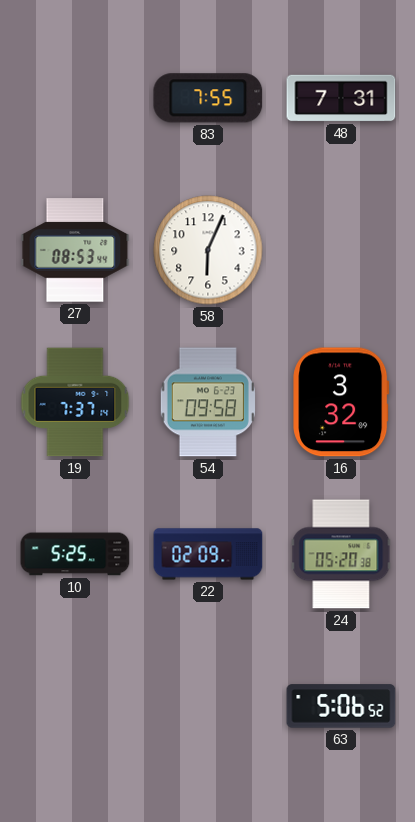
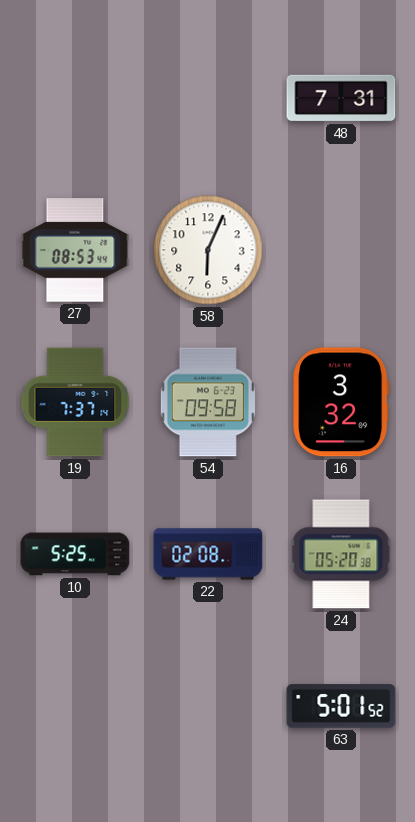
83: 7:55 -> none (208, 98)
22: 02:09 -> 02:08 (208, 554)
63: 5:06 -> 5:01 (341, 706)
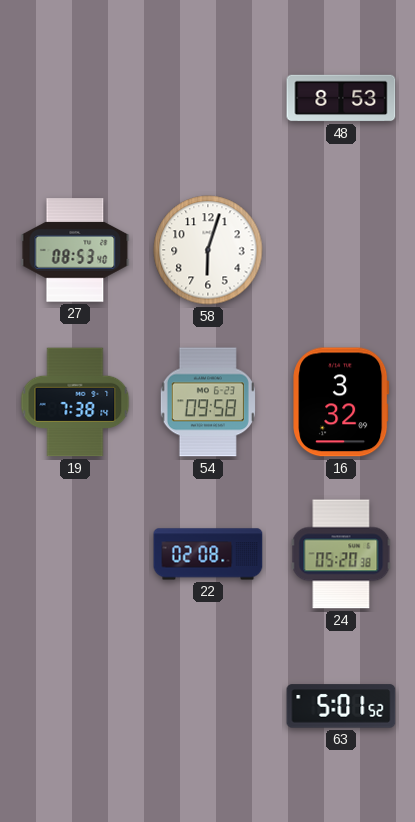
48: 7:31 -> 8:53 (341, 98)
27: 08:53:44 -> 08:53:40 (75, 250)
58: 6:04 -> 6:03 (208, 250)
19: 7:37 -> 7:38 (75, 402)
10: 5:25 -> none (75, 554)
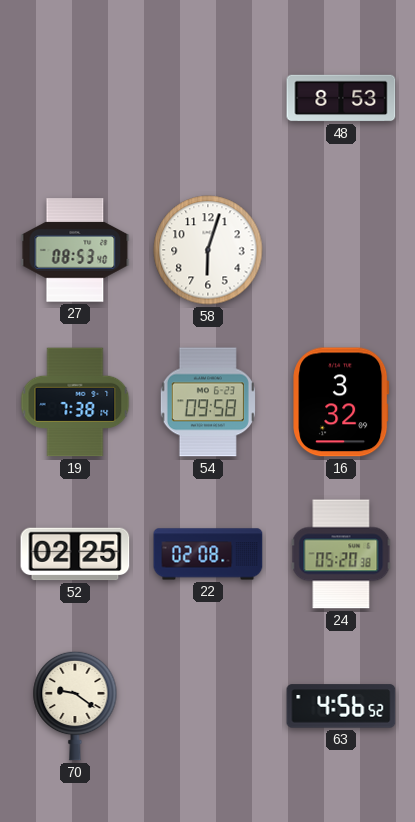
52: none -> 02:25 (75, 554)
70: none -> 9:21 (75, 706)
63: 5:01 -> 4:56 (341, 706)
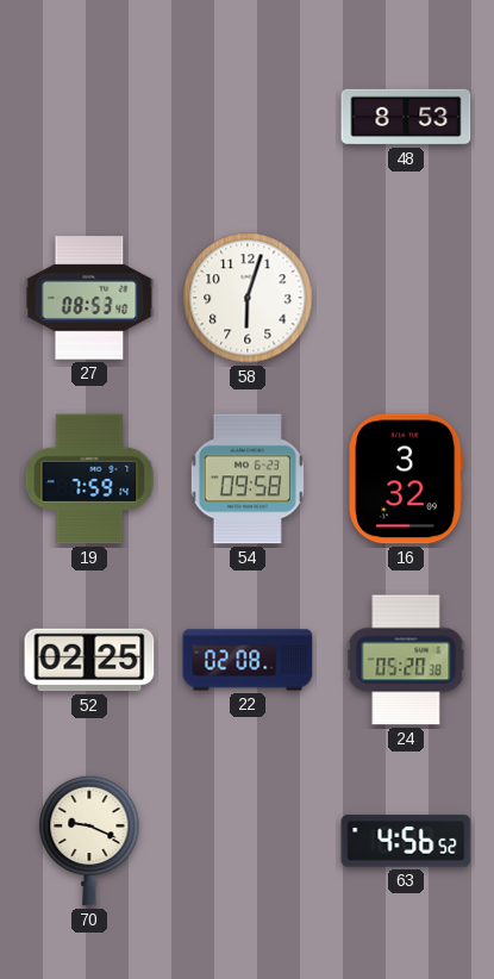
19: 7:38 -> 7:59 (89, 479)
70: 9:21 -> 9:19 (89, 841)
